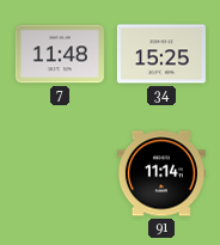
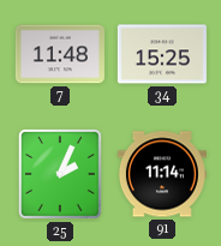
25: none -> 2:04 (60, 175)
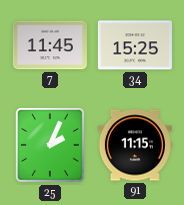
7: 11:48 -> 11:45 (50, 45)
91: 11:14 -> 11:15 (135, 145)
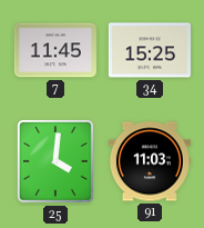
25: 2:04 -> 4:01 (55, 162)
91: 11:15 -> 11:03 (150, 161)
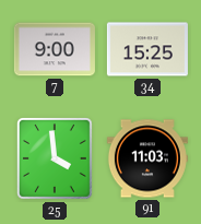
7: 11:45 -> 9:00 (55, 49)
25: 4:01 -> 3:59 (55, 160)
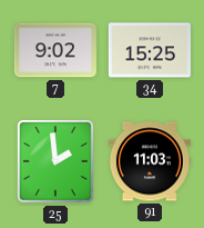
7: 9:00 -> 9:02 (55, 50)
25: 3:59 -> 1:59 (55, 162)
